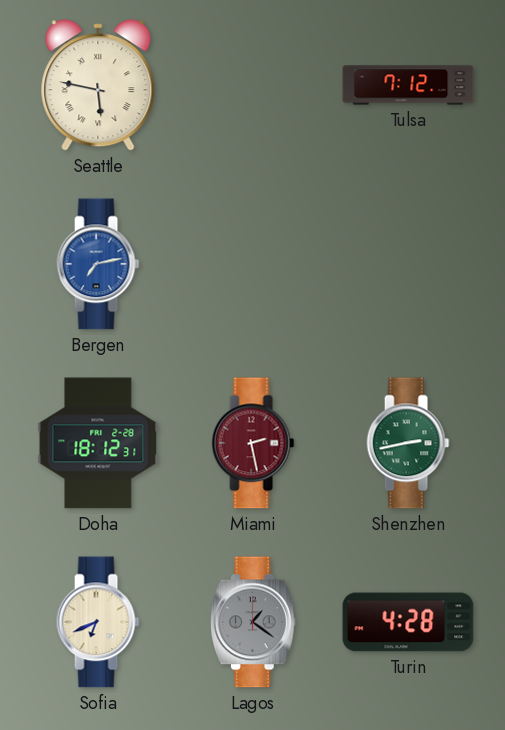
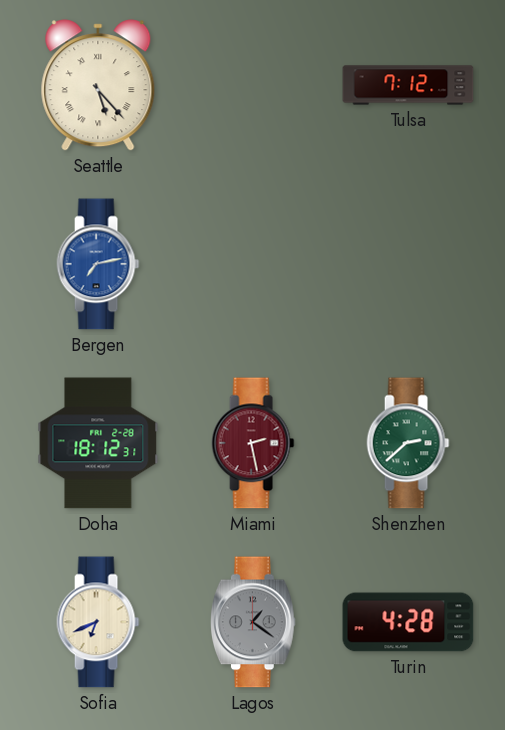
Seattle: 5:47 -> 5:23 (98, 85)
Shenzhen: 2:43 -> 2:38 (408, 443)
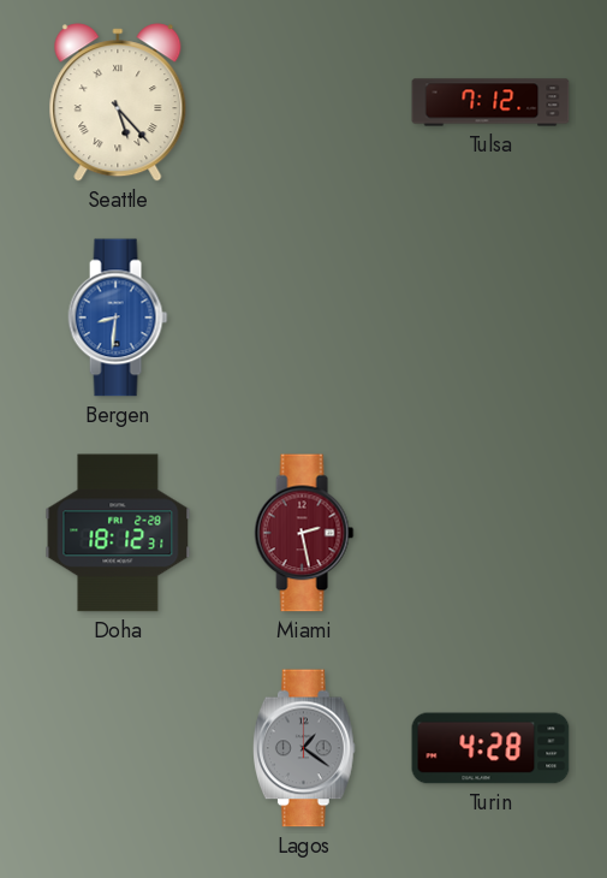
Bergen: 7:13 -> 8:31 (118, 318)
Shenzhen: 2:38 -> none (408, 443)
Sofia: 6:41 -> none (98, 622)
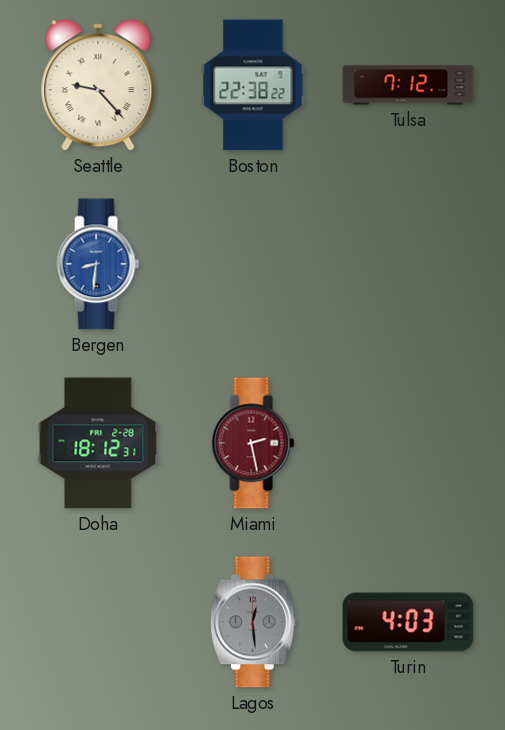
Seattle: 5:23 -> 9:23 (98, 85)
Boston: none -> 22:38 (253, 85)
Lagos: 1:21 -> 12:29 (253, 622)
Turin: 4:28 -> 4:03 (408, 622)
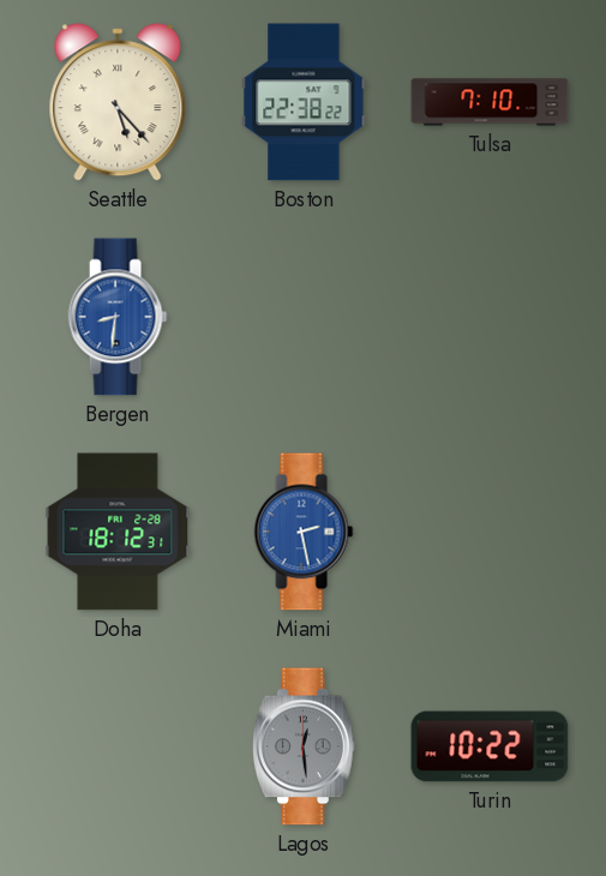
Seattle: 9:23 -> 5:23 (118, 102)
Tulsa: 7:12 -> 7:10 (490, 102)
Miami dial: burgundy -> blue (304, 532)
Turin: 4:03 -> 10:22 (490, 746)
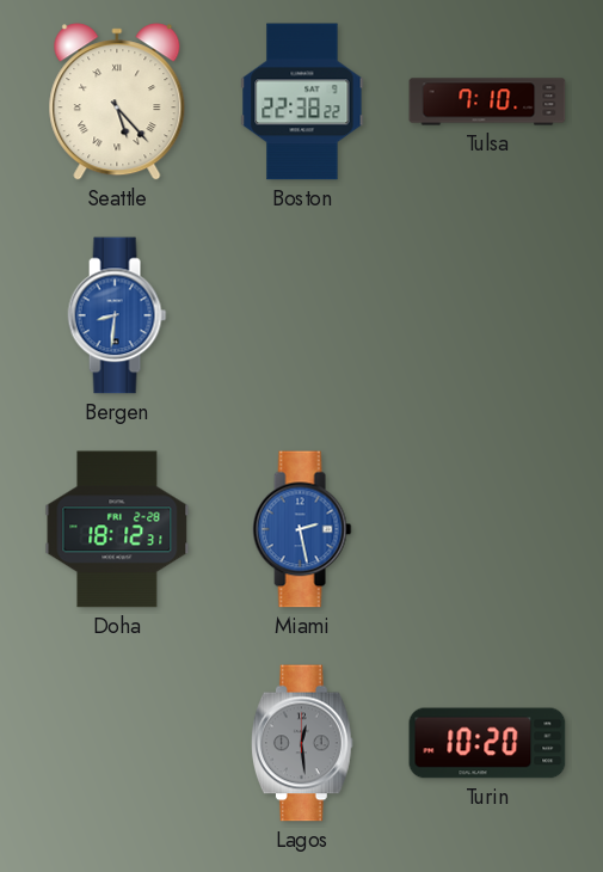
Turin: 10:22 -> 10:20 (487, 743)
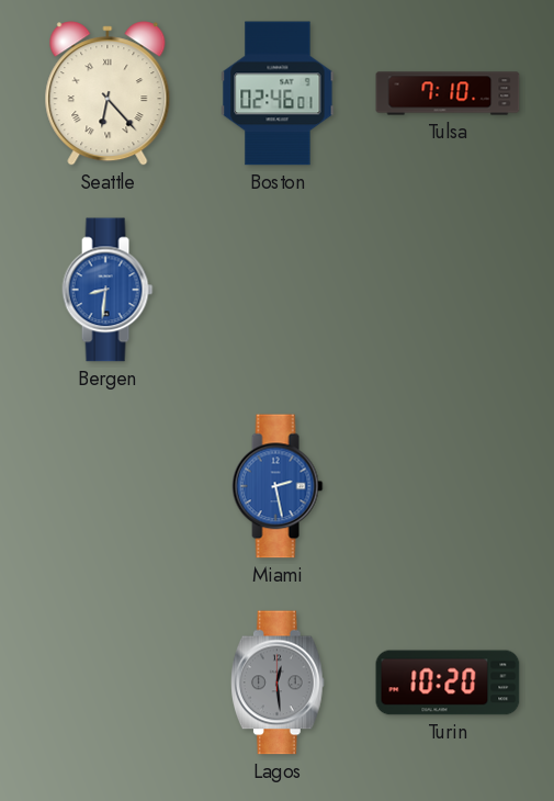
Seattle: 5:23 -> 6:23 (108, 93)
Boston: 22:38 -> 02:46 (278, 93)
Doha: 18:12 -> none (117, 529)
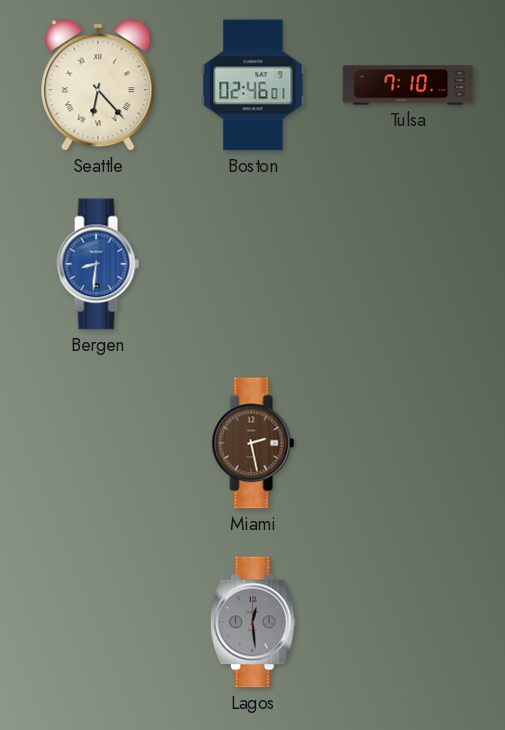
Miami dial: blue -> brown (253, 443)
Turin: 10:20 -> none (448, 682)
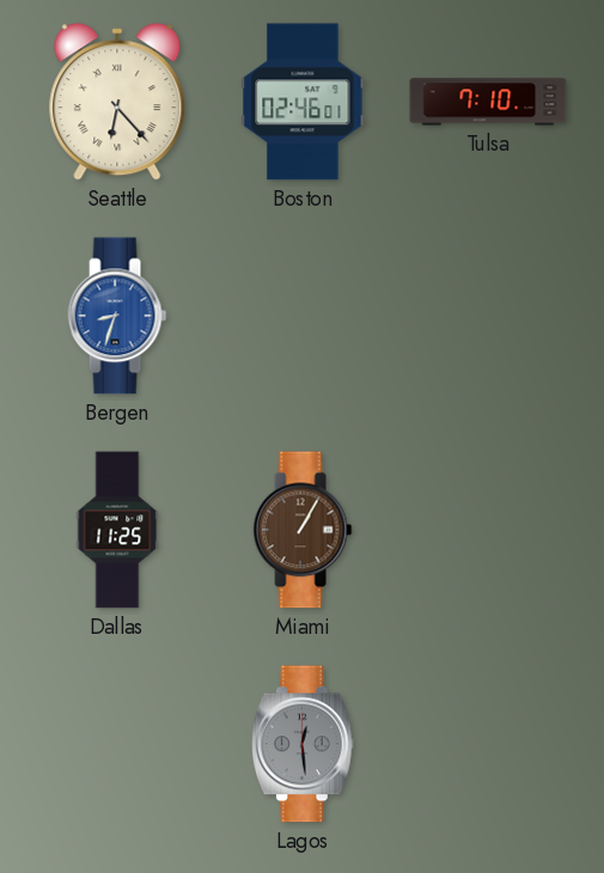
Bergen: 8:31 -> 8:33 (117, 316)
Dallas: none -> 11:25 (117, 530)
Miami: 2:28 -> 1:05 (303, 530)
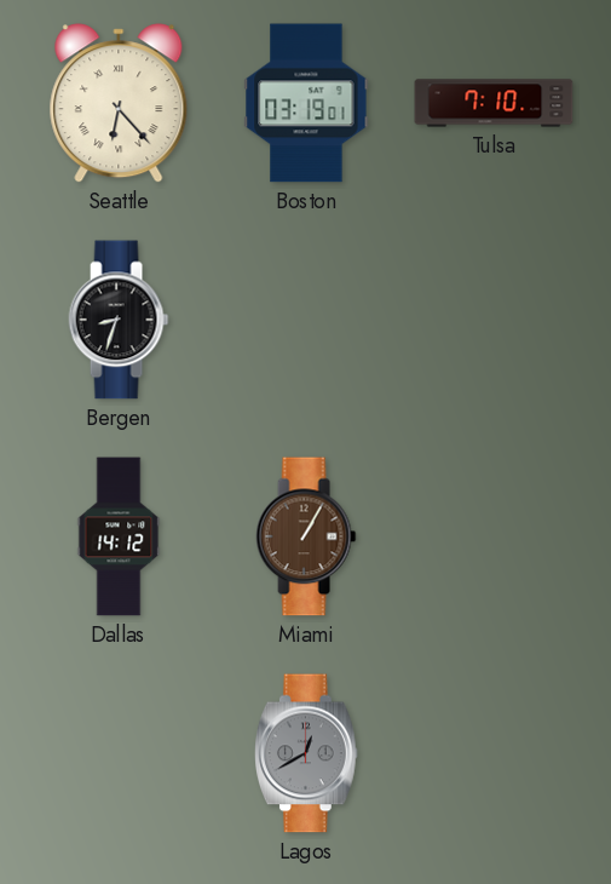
Boston: 02:46 -> 03:19 (306, 103)
Bergen dial: blue -> black (119, 320)
Dallas: 11:25 -> 14:12 (119, 536)
Lagos: 12:29 -> 12:40 (306, 753)
